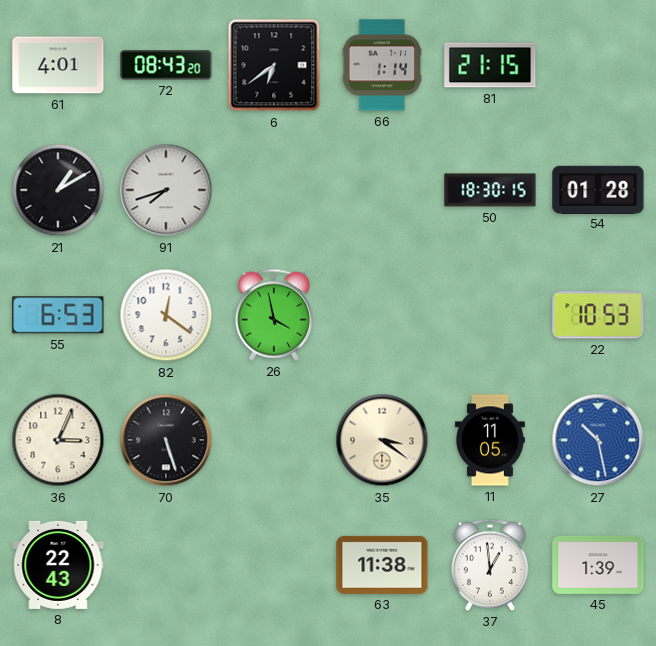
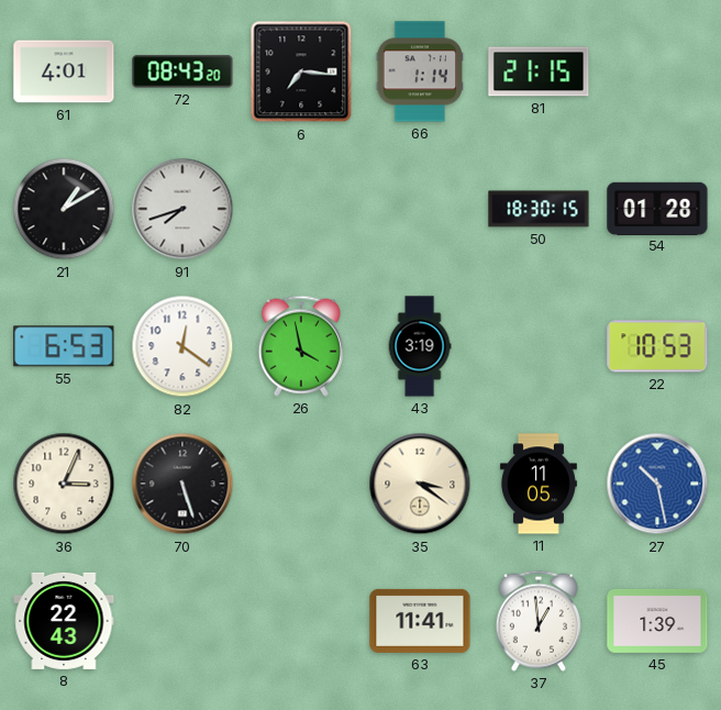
6: 6:39 -> 7:16 (301, 71)
43: none -> 3:19 (420, 346)
63: 11:38 -> 11:41 (420, 621)
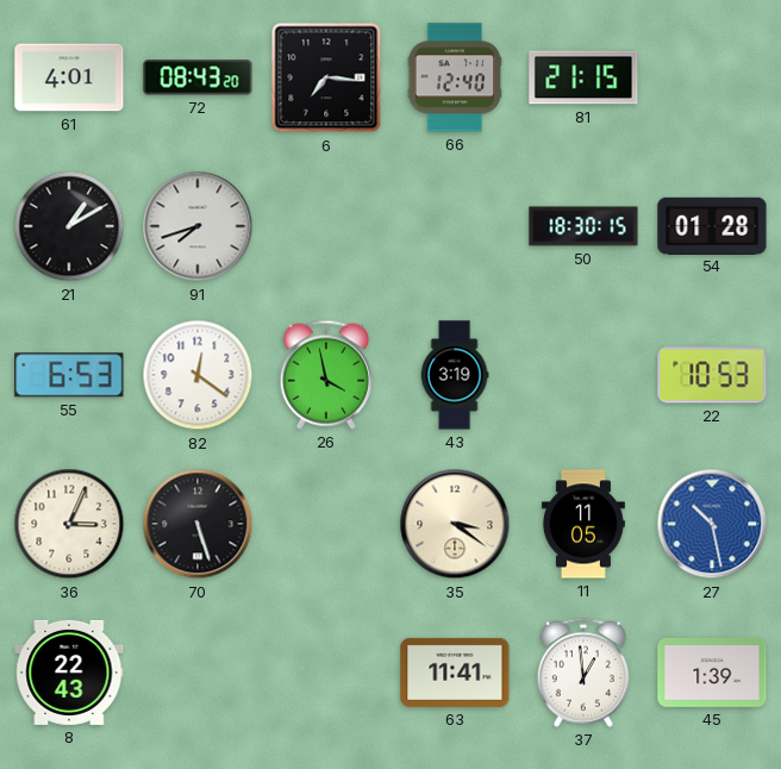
66: 1:14 -> 12:40 (455, 77)
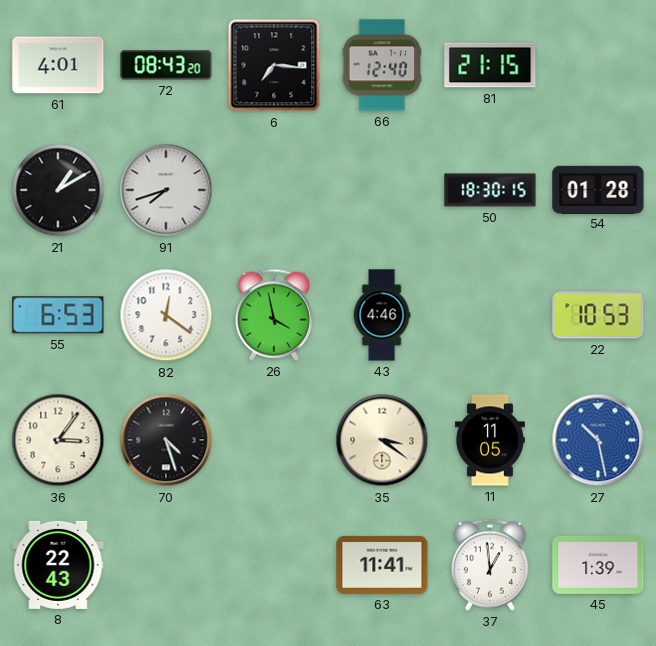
43: 3:19 -> 4:46 (382, 315)
36: 3:04 -> 3:06 (58, 440)
70: 5:27 -> 4:27 (166, 440)
